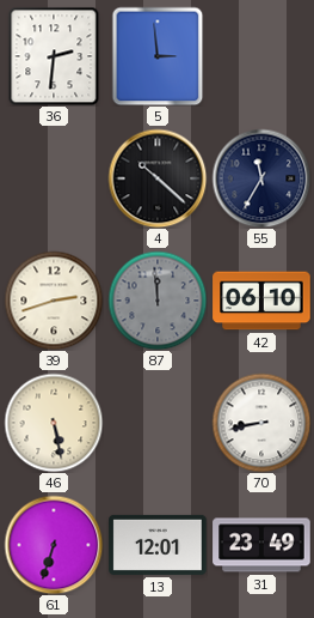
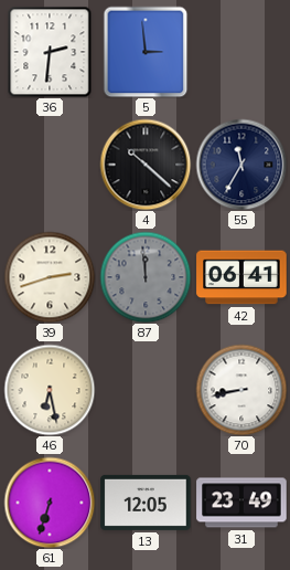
42: 06:10 -> 06:41 (241, 277)
46: 5:28 -> 6:28 (50, 390)
13: 12:01 -> 12:05 (146, 503)
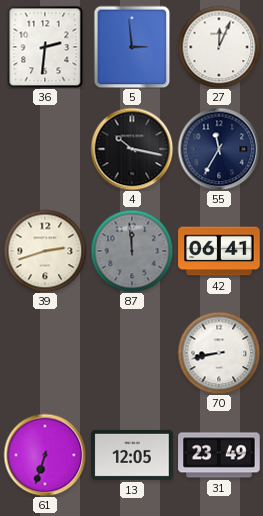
27: none -> 12:04 (219, 47)
4: 10:22 -> 10:17 (132, 149)
46: 6:28 -> none (50, 390)
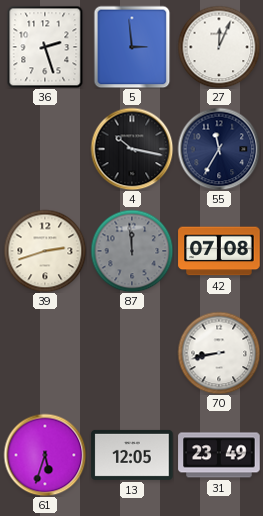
36: 2:31 -> 2:27 (45, 47)
42: 06:41 -> 07:08 (219, 251)
61: 6:33 -> 5:33 (45, 455)
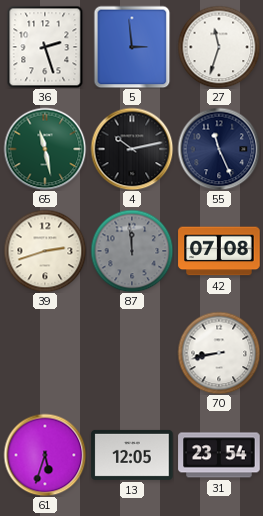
27: 12:04 -> 11:33 (219, 47)
65: none -> 11:28 (45, 149)
4: 10:17 -> 10:13 (132, 149)
55: 11:35 -> 11:26 (219, 149)
31: 23:49 -> 23:54 (219, 455)
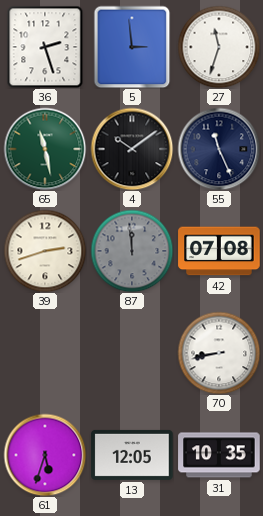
4: 10:13 -> 10:09 (132, 149)
31: 23:54 -> 10:35 (219, 455)
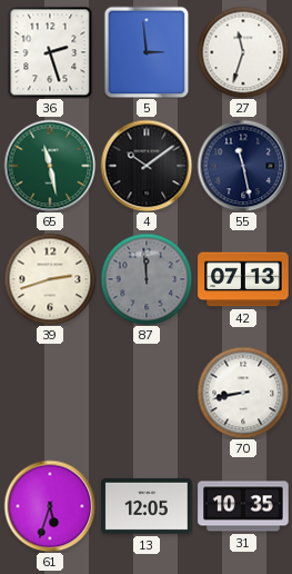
55: 11:26 -> 11:28 (243, 166)
42: 07:08 -> 07:13 (243, 279)
